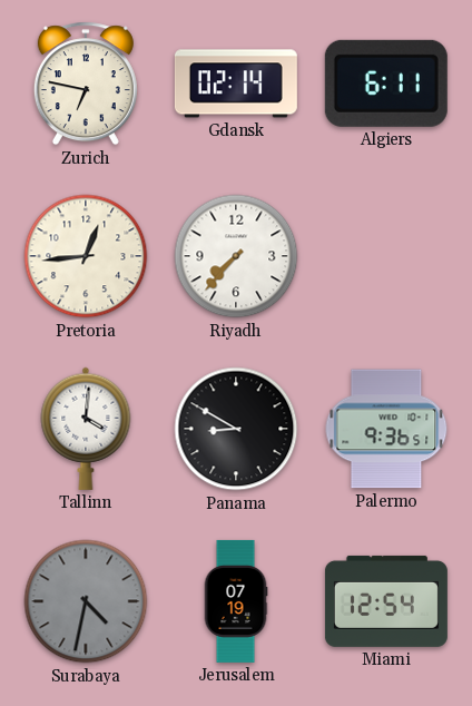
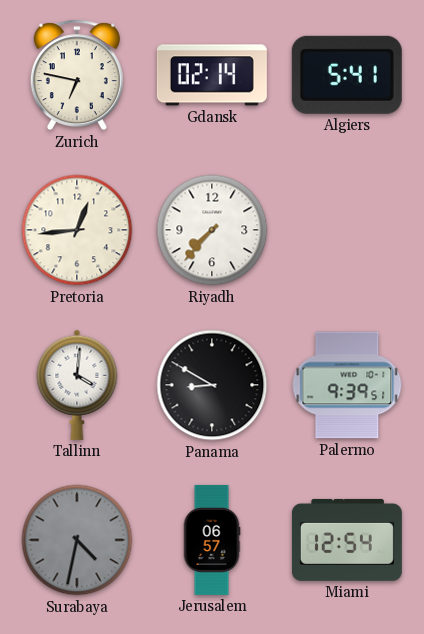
Algiers: 6:11 -> 5:41 (347, 75)
Palermo: 9:36 -> 9:39 (347, 385)
Jerusalem: 07:19 -> 06:57 (212, 540)
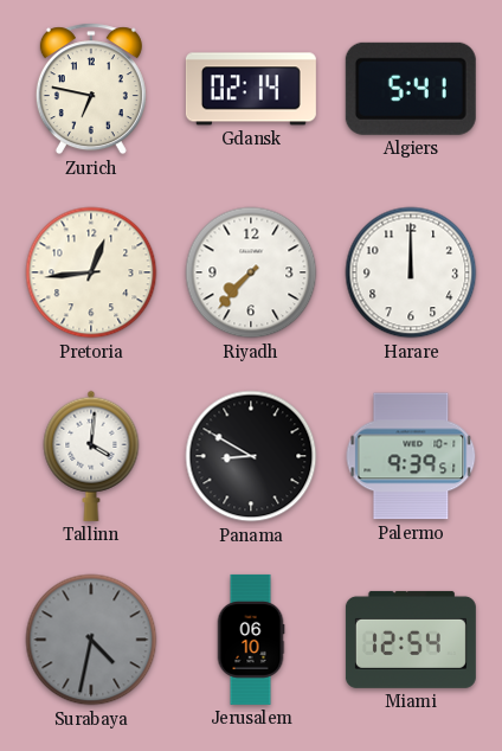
Harare: none -> 12:00 (411, 272)
Jerusalem: 06:57 -> 06:10 (251, 640)
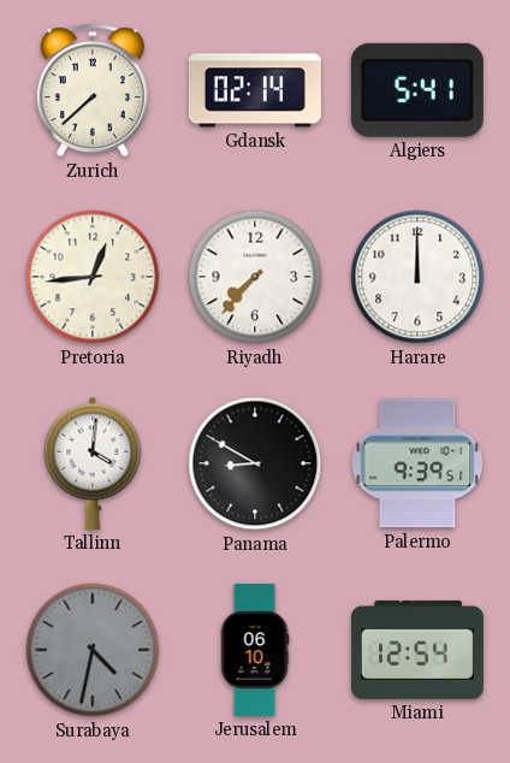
Zurich: 6:47 -> 7:38 (93, 90)
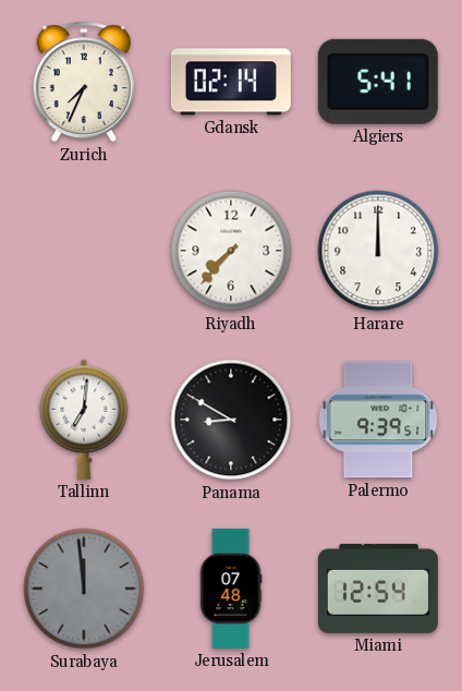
Zurich: 7:38 -> 7:34 (84, 82)
Pretoria: 12:44 -> none (93, 277)
Tallinn: 4:01 -> 7:01 (84, 420)
Surabaya: 4:32 -> 11:59 (84, 589)
Jerusalem: 06:10 -> 07:48 (231, 589)
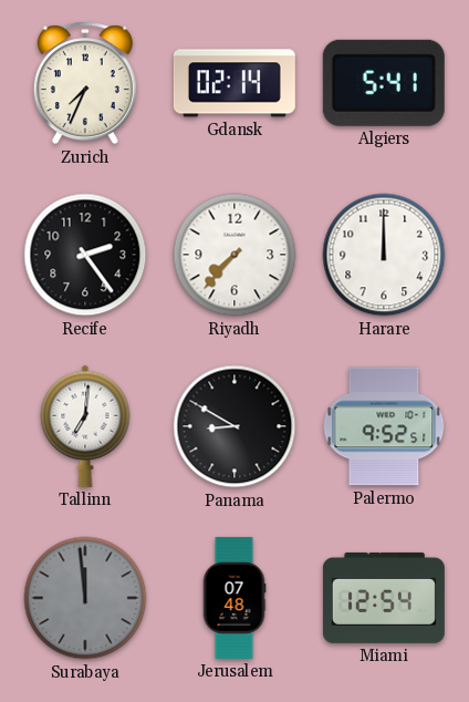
Recife: none -> 2:24 (85, 255)
Palermo: 9:39 -> 9:52 (384, 426)
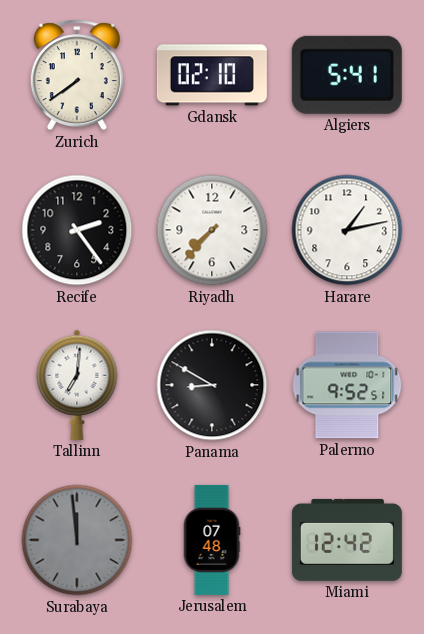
Zurich: 7:34 -> 7:39 (77, 75)
Gdansk: 02:14 -> 02:10 (212, 75)
Harare: 12:00 -> 1:13 (347, 230)
Miami: 12:54 -> 12:42 (347, 540)
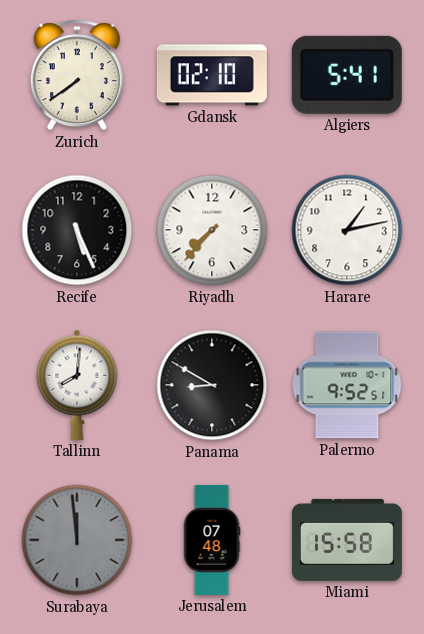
Recife: 2:24 -> 5:26 (77, 230)
Tallinn: 7:01 -> 8:01 (77, 385)
Miami: 12:42 -> 15:58 (347, 540)
